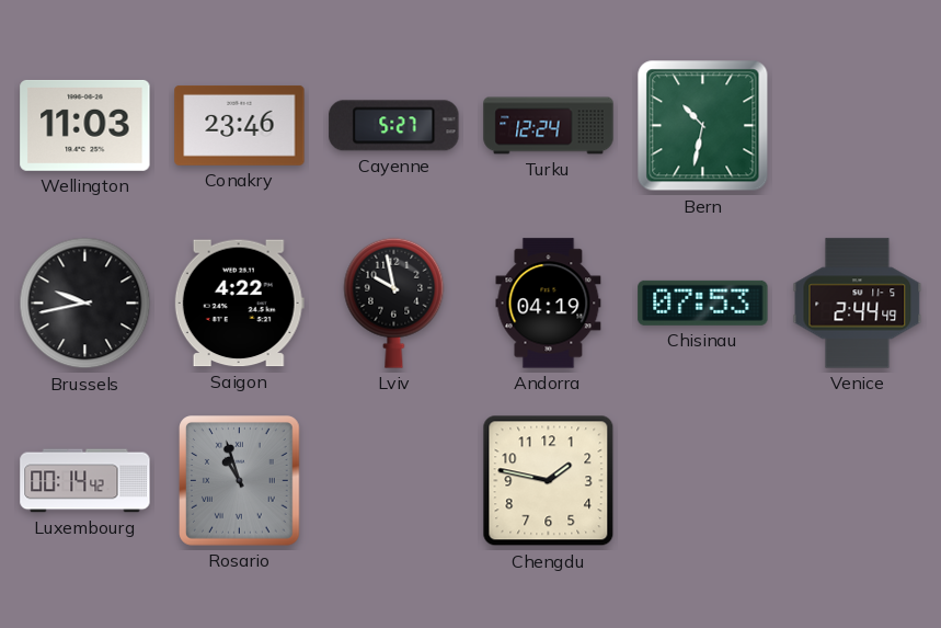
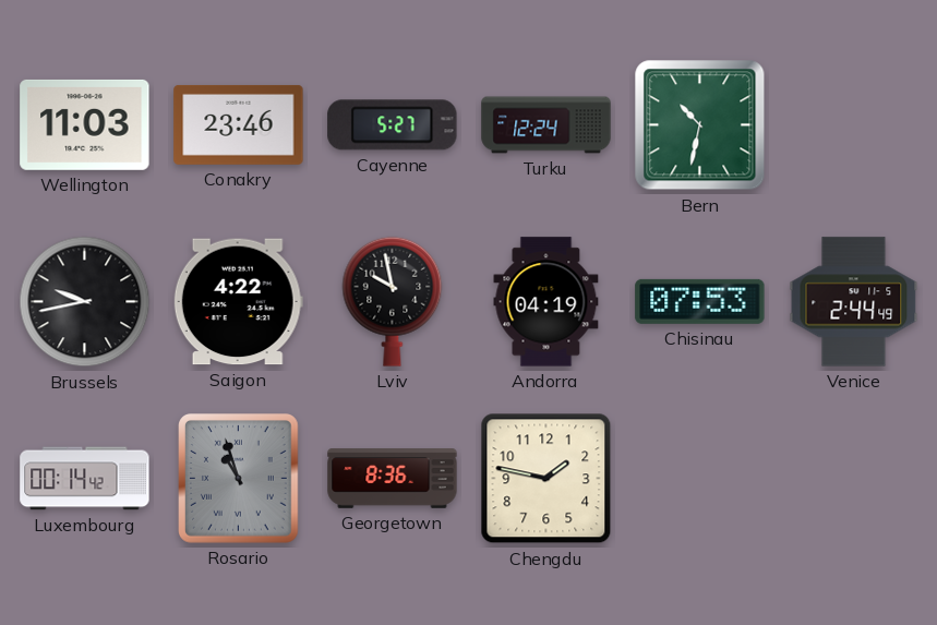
Georgetown: none -> 8:36 (393, 479)
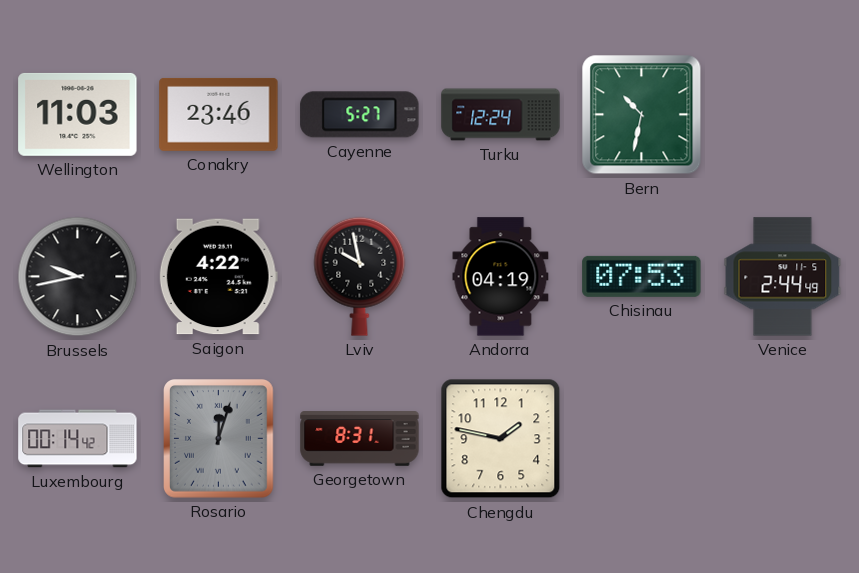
Rosario: 10:57 -> 12:03 (219, 439)
Georgetown: 8:36 -> 8:31 (360, 439)
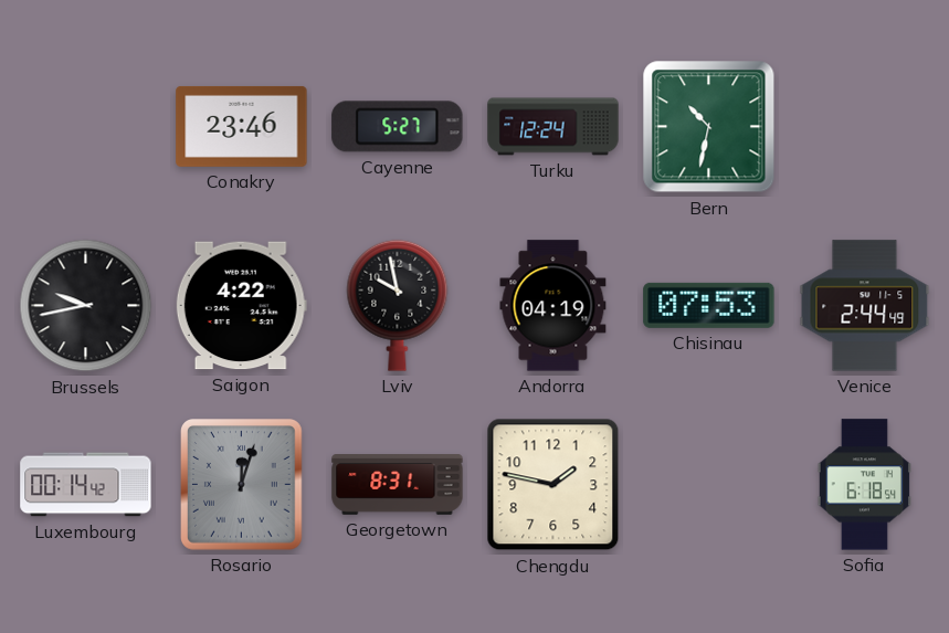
Wellington: 11:03 -> none (78, 114)
Sofia: none -> 6:18 (864, 485)
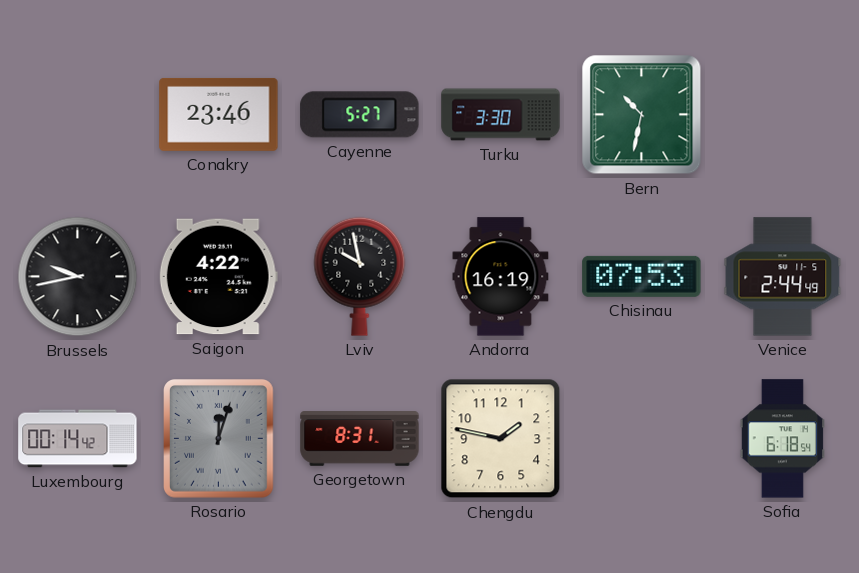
Turku: 12:24 -> 3:30 (501, 115)
Andorra: 04:19 -> 16:19 (501, 277)
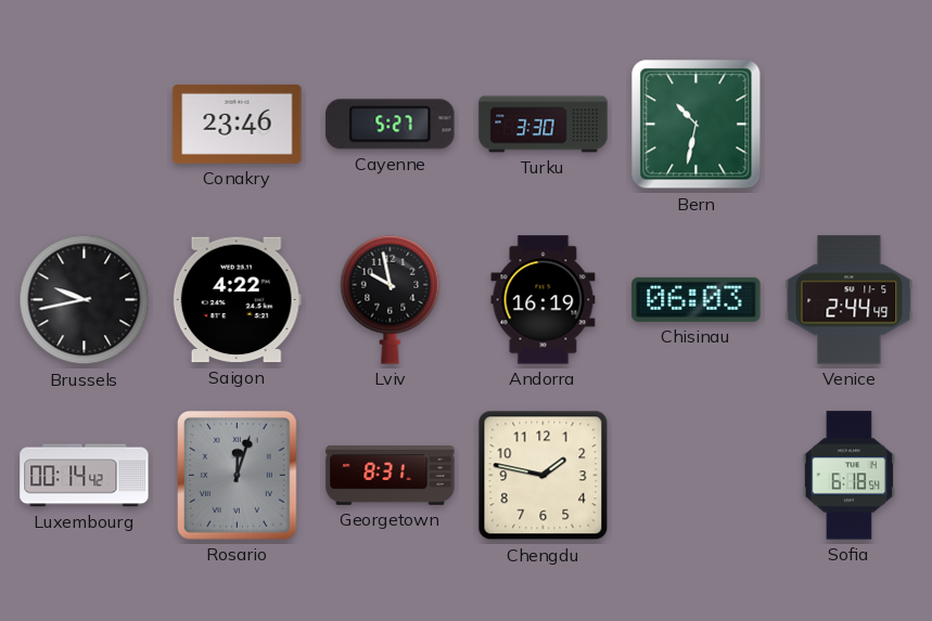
Chisinau: 07:53 -> 06:03 (697, 299)
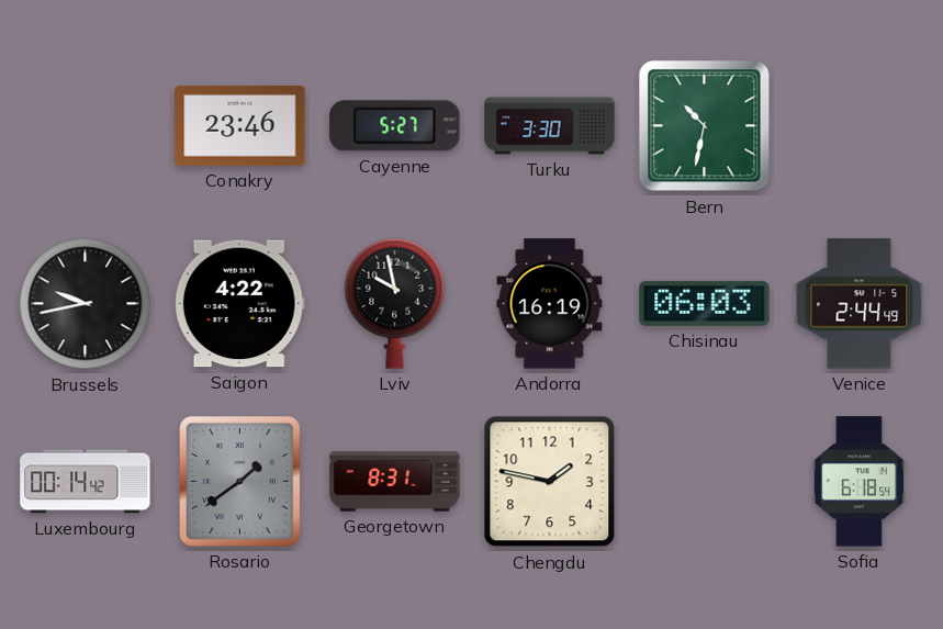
Rosario: 12:03 -> 1:39 (240, 482)
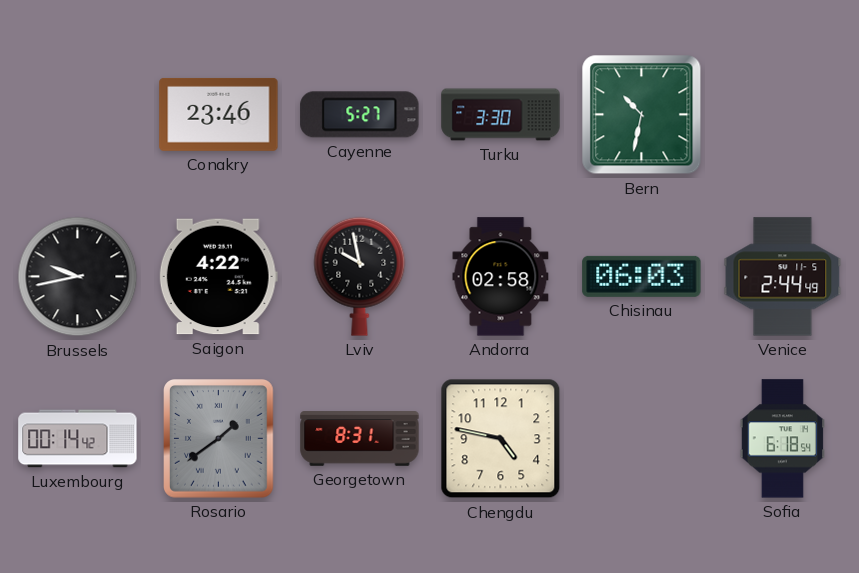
Andorra: 16:19 -> 02:58 (501, 277)
Chengdu: 1:47 -> 4:47 (501, 439)
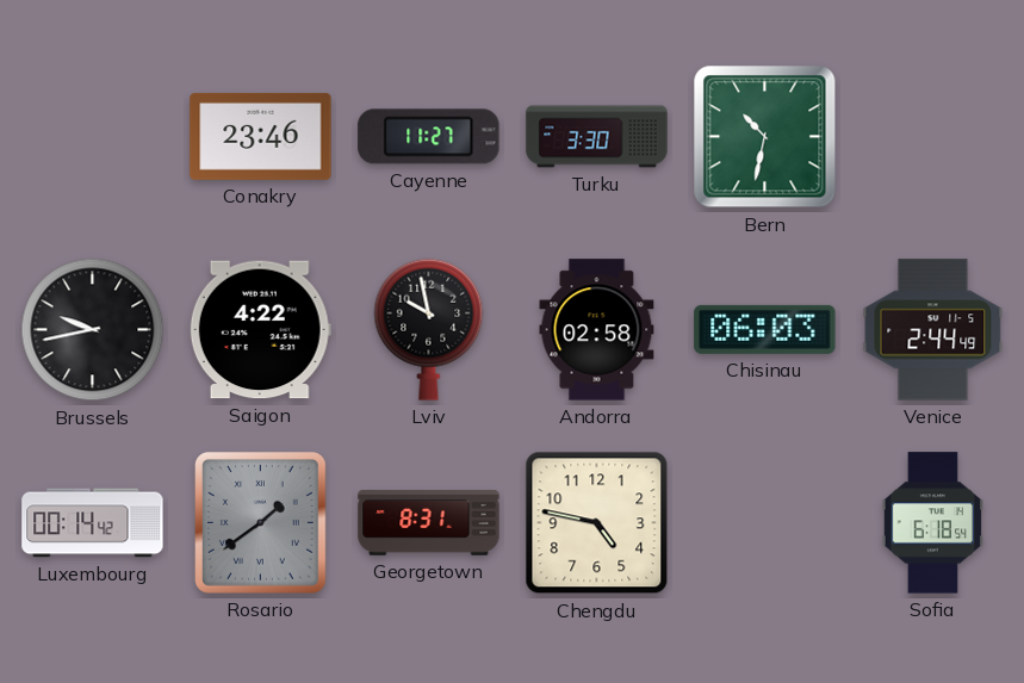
Cayenne: 5:27 -> 11:27 (429, 137)
